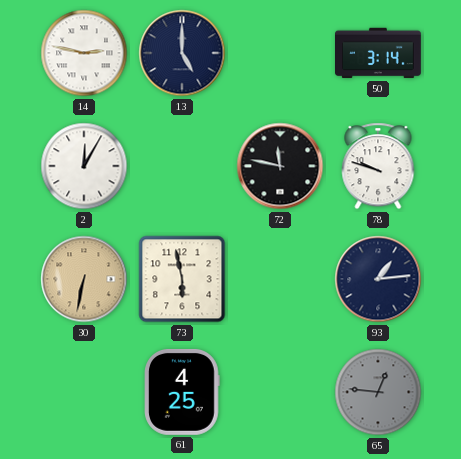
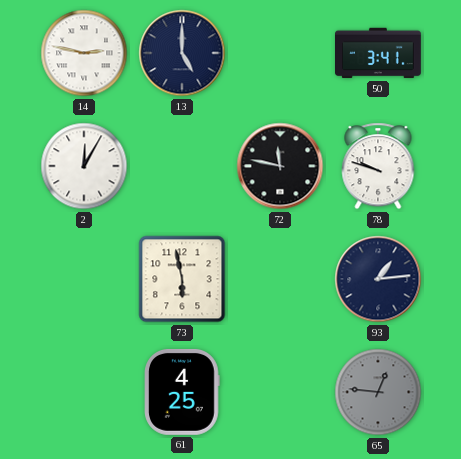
50: 3:14 -> 3:41 (379, 53)
30: 6:32 -> none (84, 279)
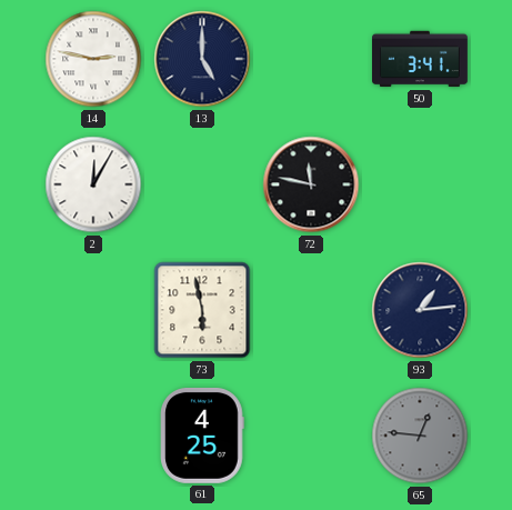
78: 9:48 -> none (378, 166)
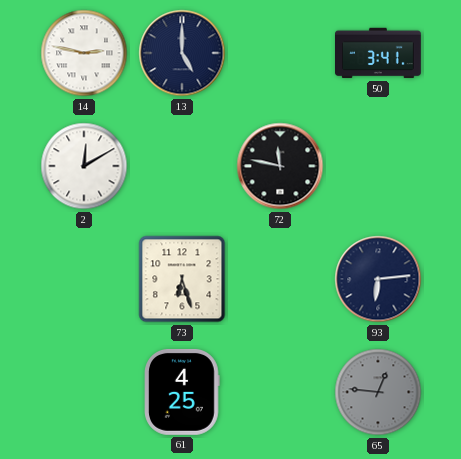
2: 12:05 -> 12:10 (84, 166)
73: 5:58 -> 6:27 (182, 279)
93: 1:14 -> 6:14 (378, 279)
